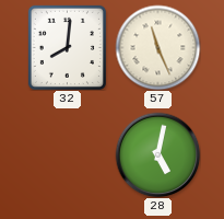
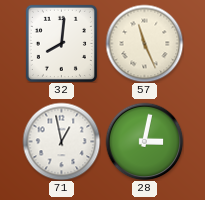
71: none -> 12:58 (61, 141)
28: 5:02 -> 3:02 (144, 141)
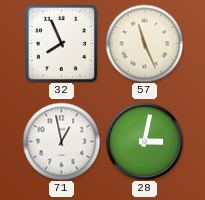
32: 8:01 -> 7:56 (61, 43)
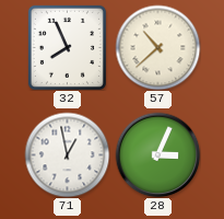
57: 11:26 -> 10:38 (157, 47)
28: 3:02 -> 3:04 (157, 154)
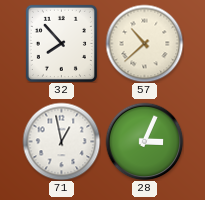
32: 7:56 -> 7:53 (61, 43)
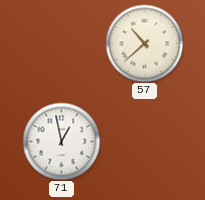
32: 7:53 -> none (61, 43)
28: 3:04 -> none (144, 141)
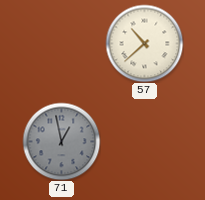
71 dial: white -> grey (61, 141)
